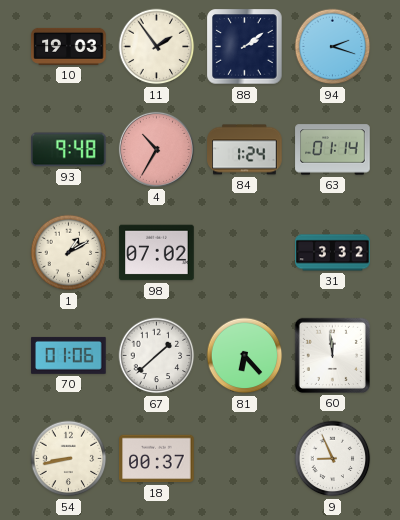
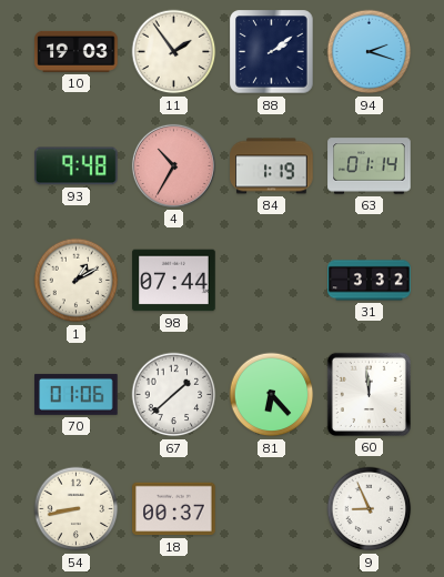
84: 1:24 -> 1:19 (272, 166)
98: 07:02 -> 07:44 (174, 281)
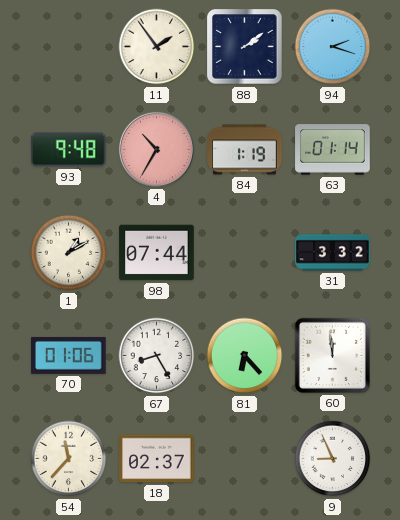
10: 19:03 -> none (77, 51)
67: 1:38 -> 8:25 (157, 356)
54: 8:43 -> 11:37 (69, 459)
18: 00:37 -> 02:37 (157, 459)
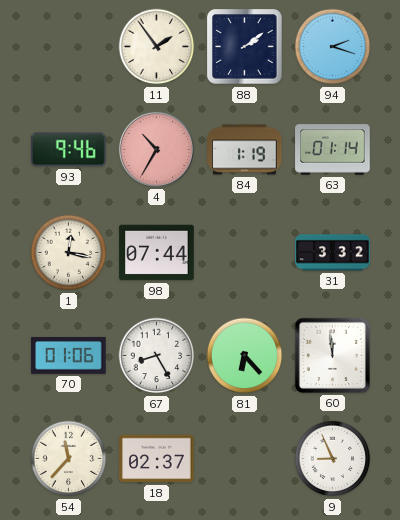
93: 9:48 -> 9:46 (69, 150)
1: 1:10 -> 12:17 (69, 253)
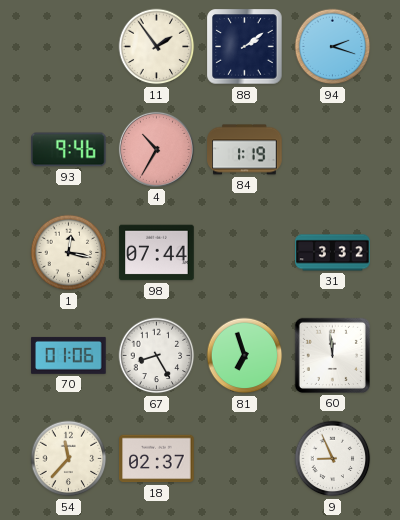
63: 01:14 -> none (333, 150)
81: 6:23 -> 6:57 (245, 356)
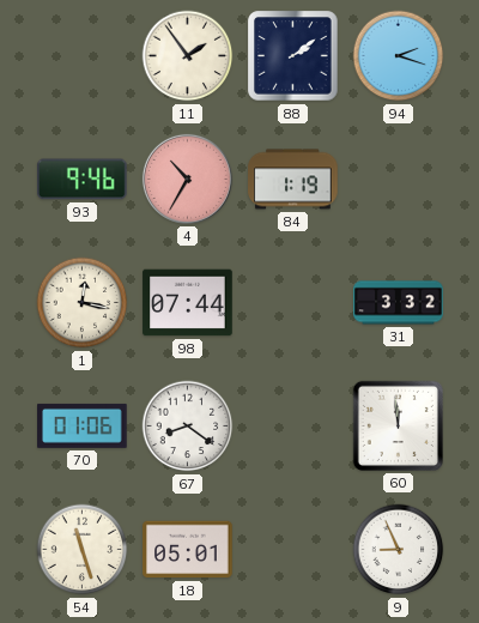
67: 8:25 -> 8:21 (188, 427)
81: 6:57 -> none (245, 356)
54: 11:37 -> 11:27 (83, 550)
18: 02:37 -> 05:01 (188, 550)
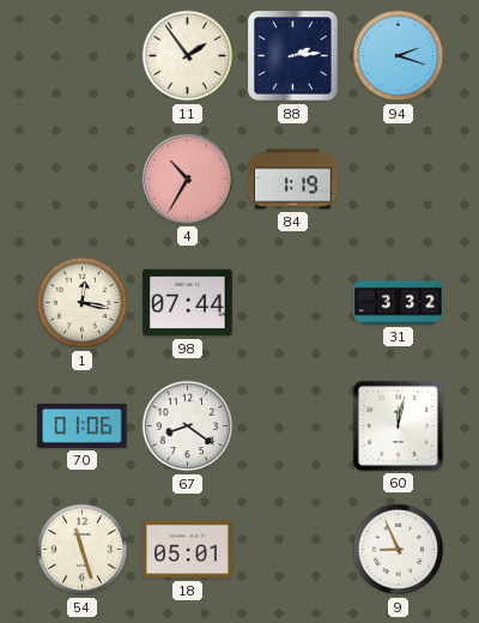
88: 2:09 -> 2:14 (293, 56)
93: 9:46 -> none (83, 180)
60: 11:59 -> 12:02 (398, 425)
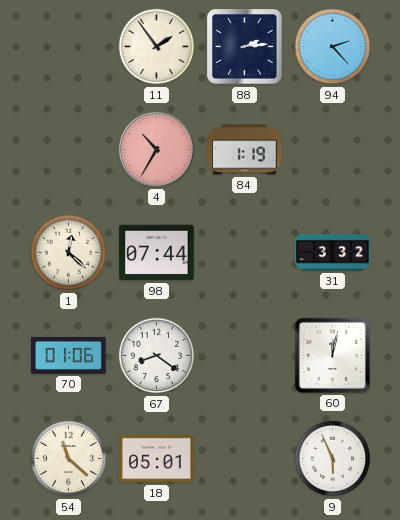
94: 2:18 -> 2:23 (333, 47)
1: 12:17 -> 12:22 (69, 253)
54: 11:27 -> 11:22 (69, 459)
9: 8:56 -> 5:56 (333, 459)
